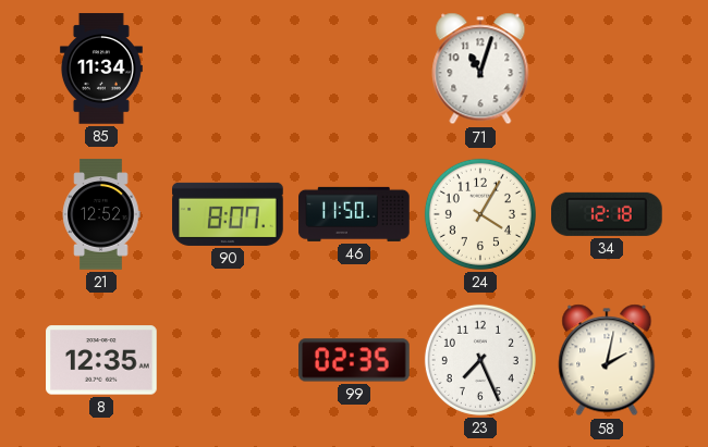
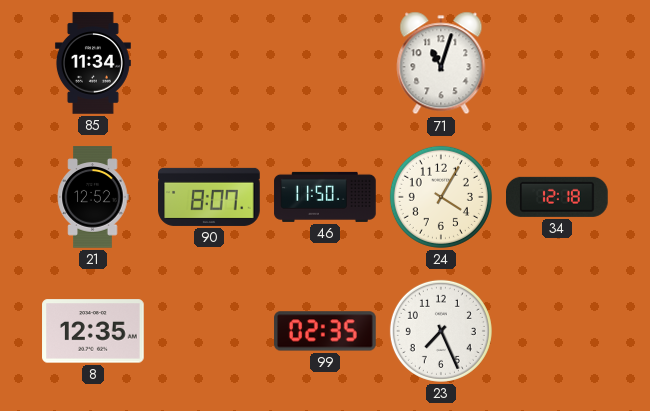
58: 2:02 -> none (607, 360)
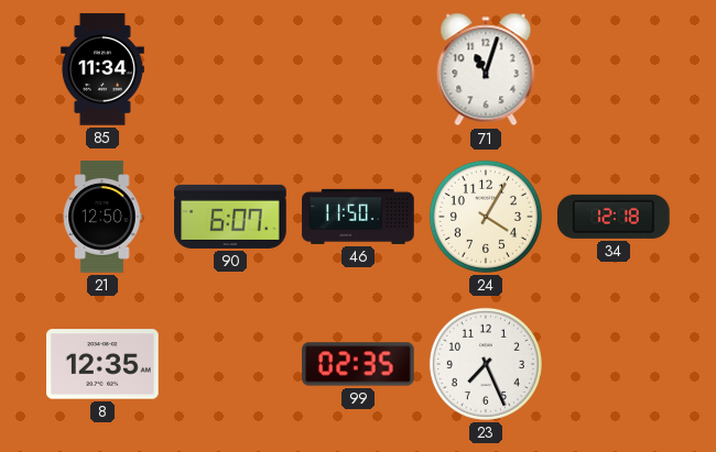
21: 12:52 -> 12:50 (102, 217)
90: 8:07 -> 6:07 (230, 217)
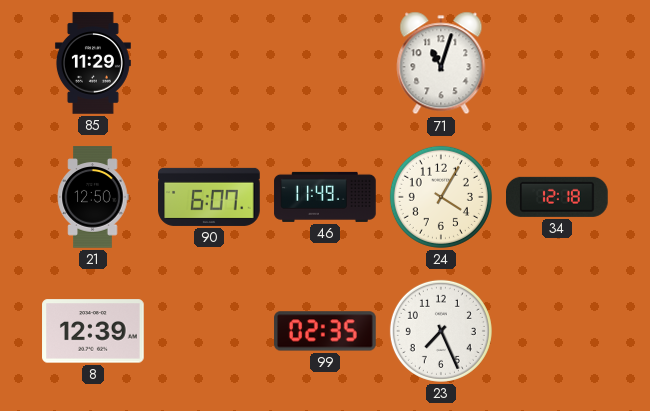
85: 11:34 -> 11:29 (93, 63)
46: 11:50 -> 11:49 (325, 197)
8: 12:35 -> 12:39 (93, 331)
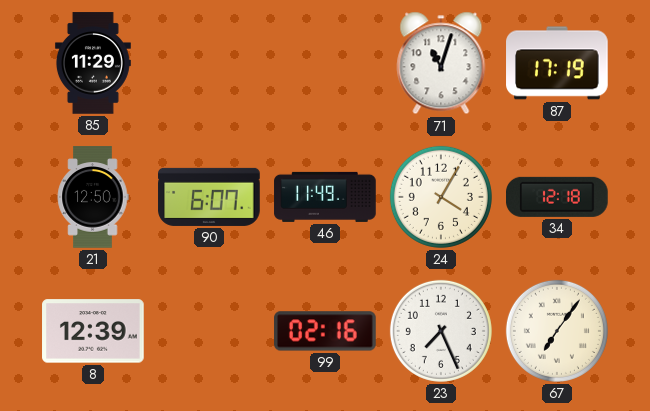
87: none -> 17:19 (557, 63)
99: 02:35 -> 02:16 (325, 331)
67: none -> 7:06 (557, 331)
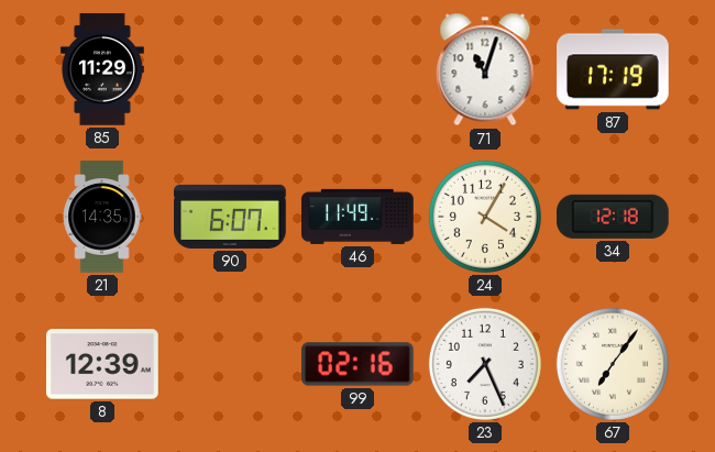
21: 12:50 -> 14:35 (102, 217)
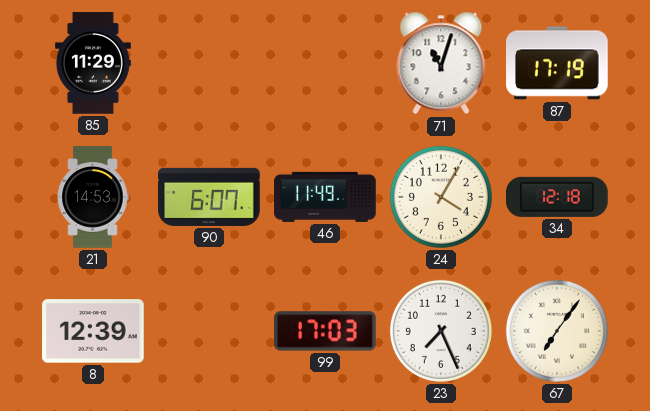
21: 14:35 -> 14:53 (93, 197)
99: 02:16 -> 17:03 (325, 331)
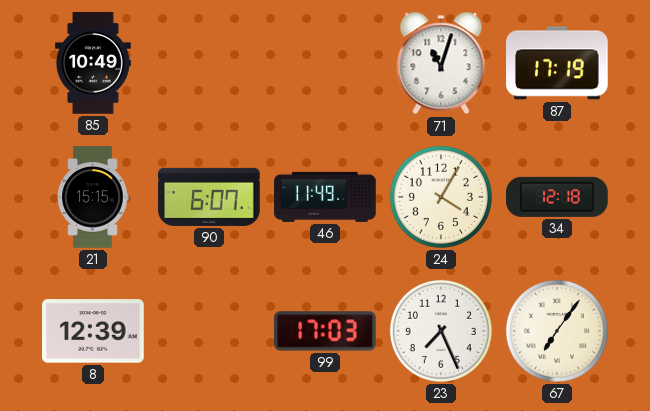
85: 11:29 -> 10:49 (93, 63)
21: 14:53 -> 15:15 (93, 197)
